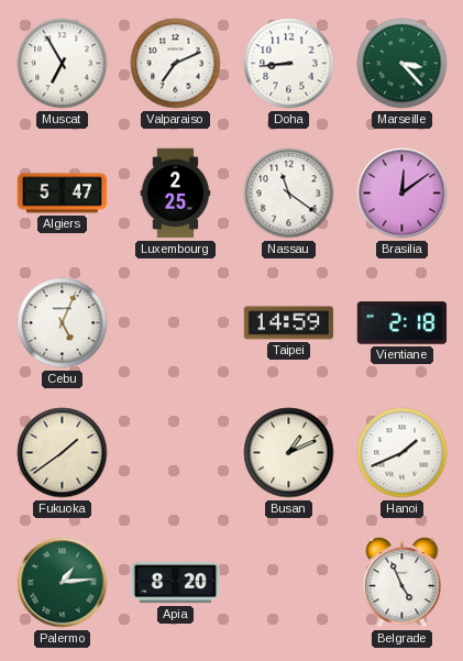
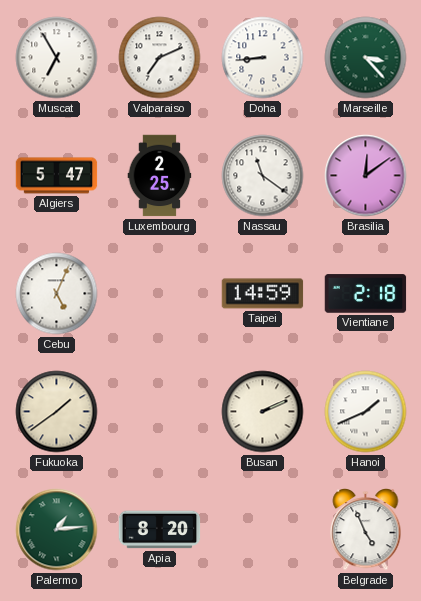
Busan: 1:11 -> 2:11 (263, 412)
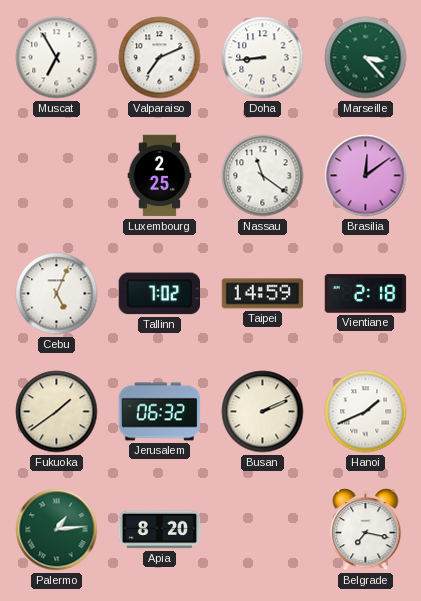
Algiers: 5:47 -> none (57, 176)
Tallinn: none -> 7:02 (159, 294)
Jerusalem: none -> 06:32 (160, 412)
Belgrade: 4:56 -> 7:17 (366, 530)
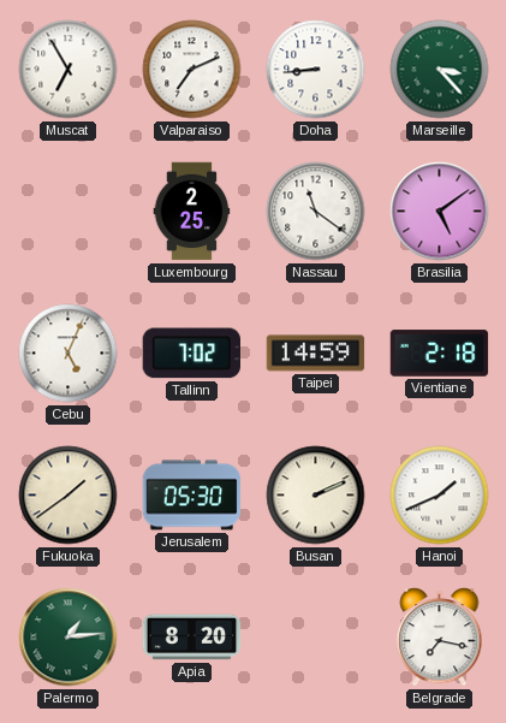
Brasilia: 12:09 -> 5:09 (440, 212)
Jerusalem: 06:32 -> 05:30 (192, 496)
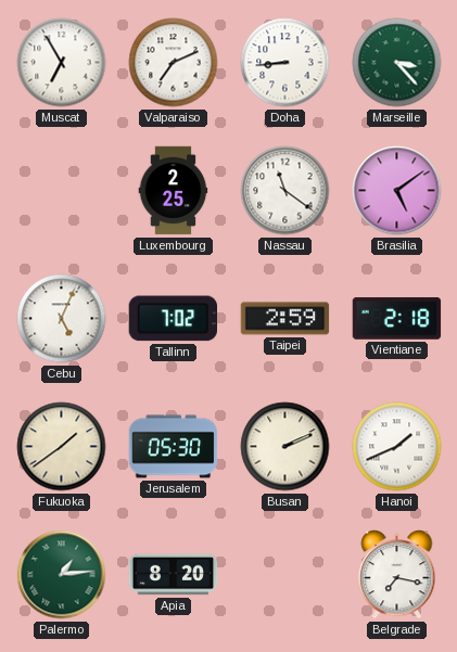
Taipei: 14:59 -> 2:59 (285, 319)
